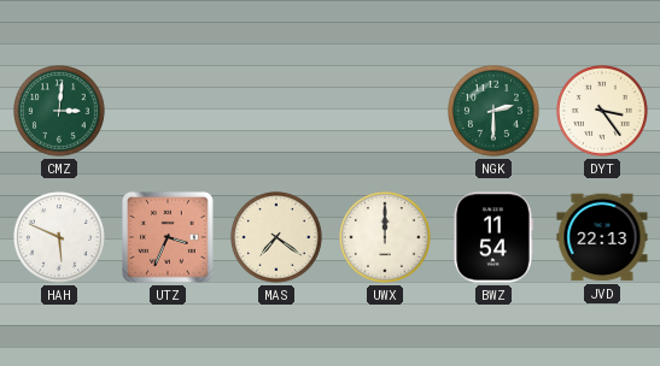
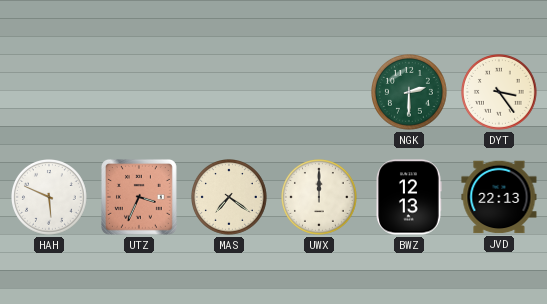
CMZ: 3:01 -> none (60, 112)
BWZ: 11:54 -> 12:13 (409, 197)
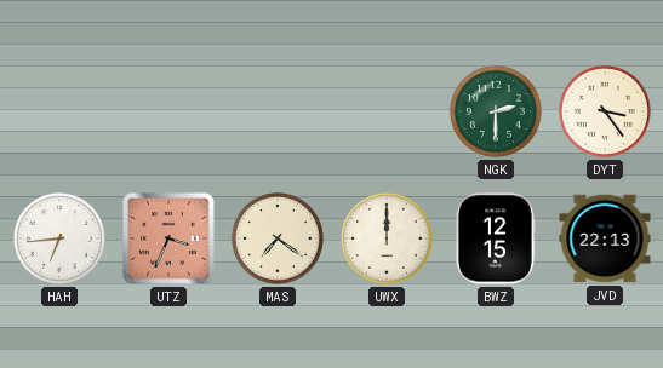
HAH: 5:49 -> 6:44 (61, 240)
BWZ: 12:13 -> 12:15 (496, 238)
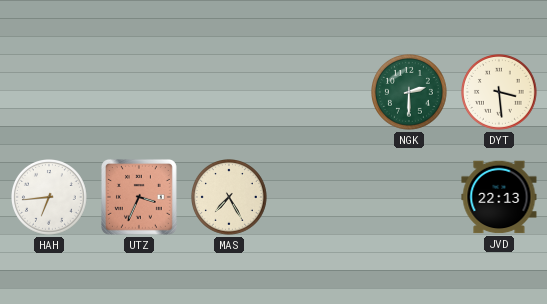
DYT: 3:24 -> 3:29 (500, 93)
MAS: 7:21 -> 7:25 (230, 198)
UWX: 12:00 -> none (388, 240)
BWZ: 12:15 -> none (496, 238)
